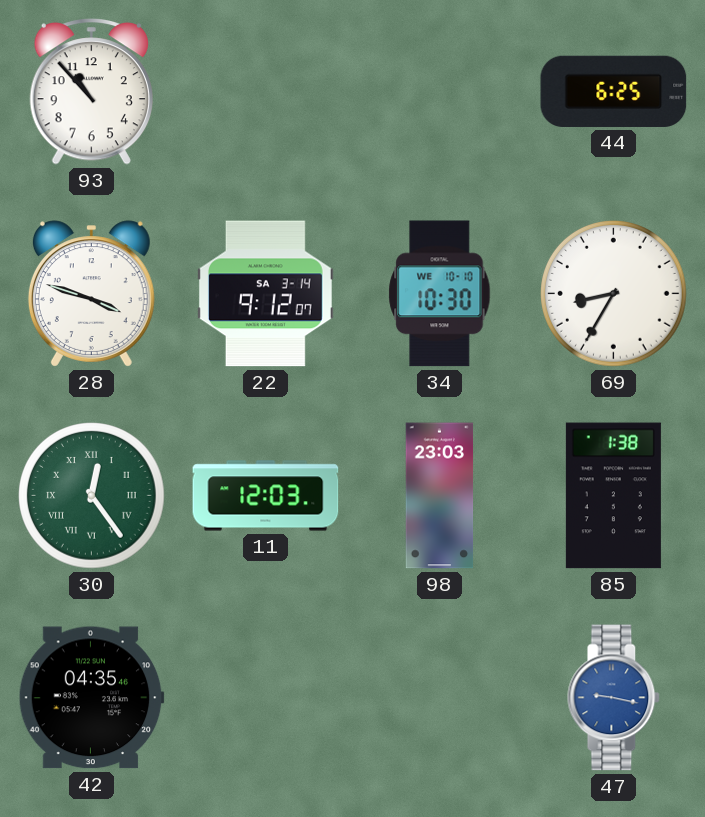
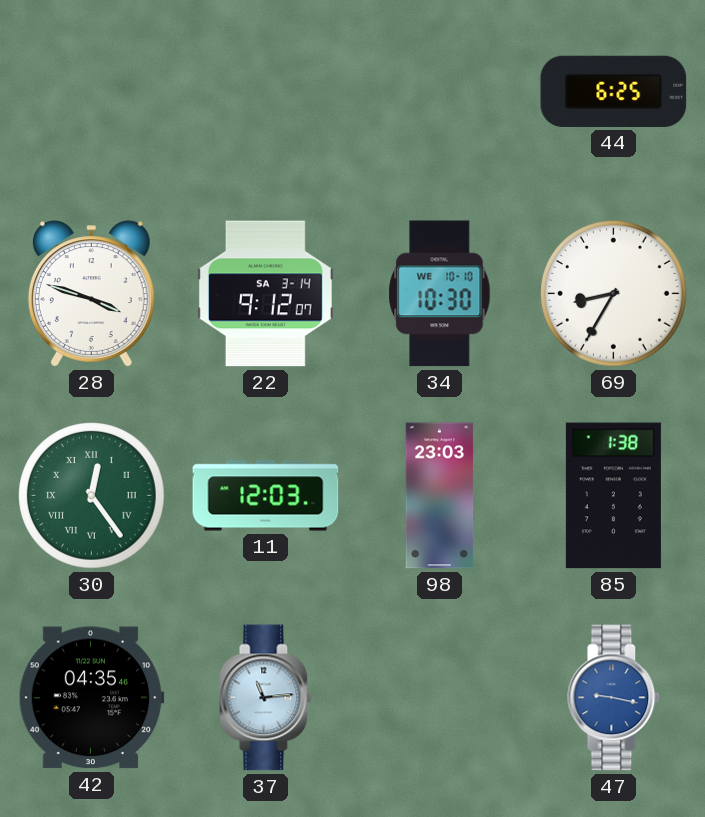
93: 10:53 -> none (91, 92)
37: none -> 11:14 (266, 698)
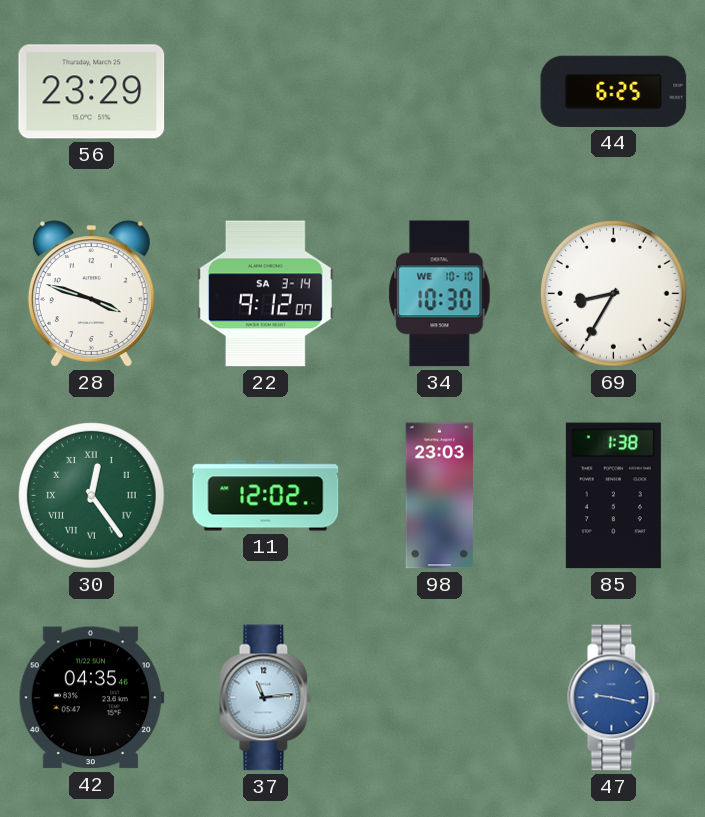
56: none -> 23:29 (92, 92)
11: 12:03 -> 12:02 (266, 496)
